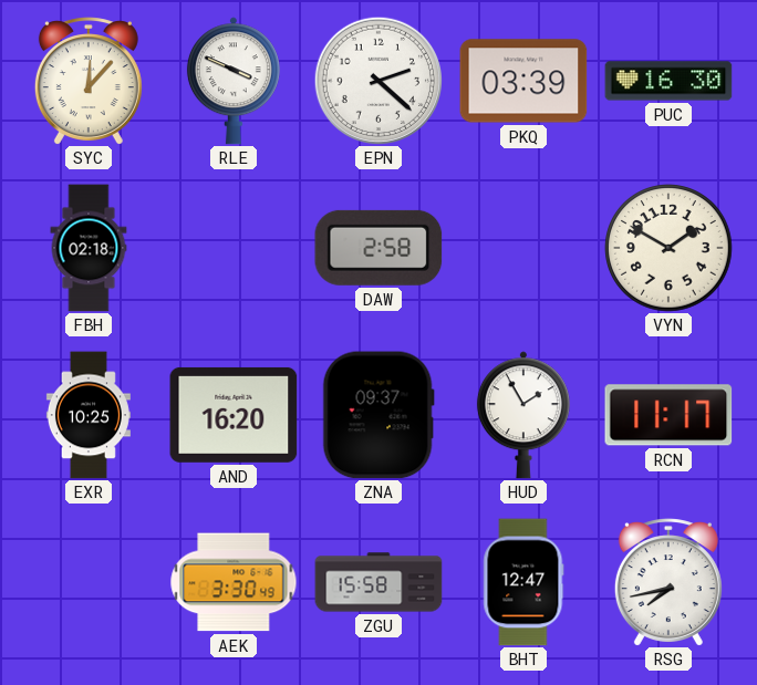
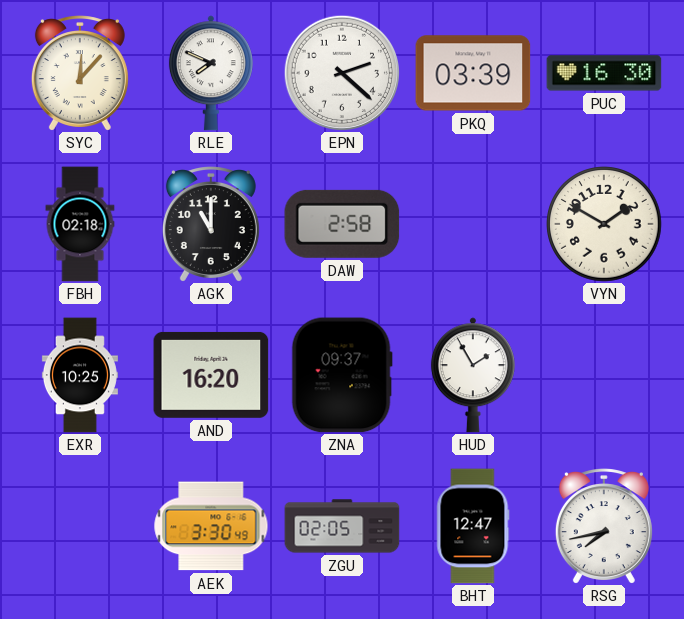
RLE: 3:49 -> 7:49 (211, 73)
AGK: none -> 11:00 (211, 224)
RCN: 11:17 -> none (668, 415)
ZGU: 15:58 -> 02:05 (342, 526)
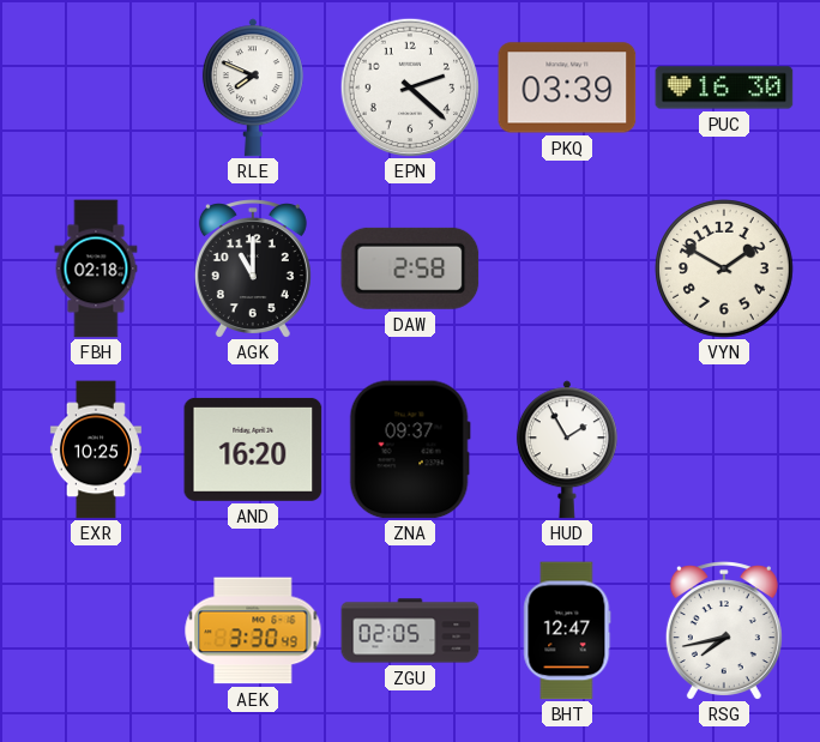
SYC: 12:07 -> none (80, 73)
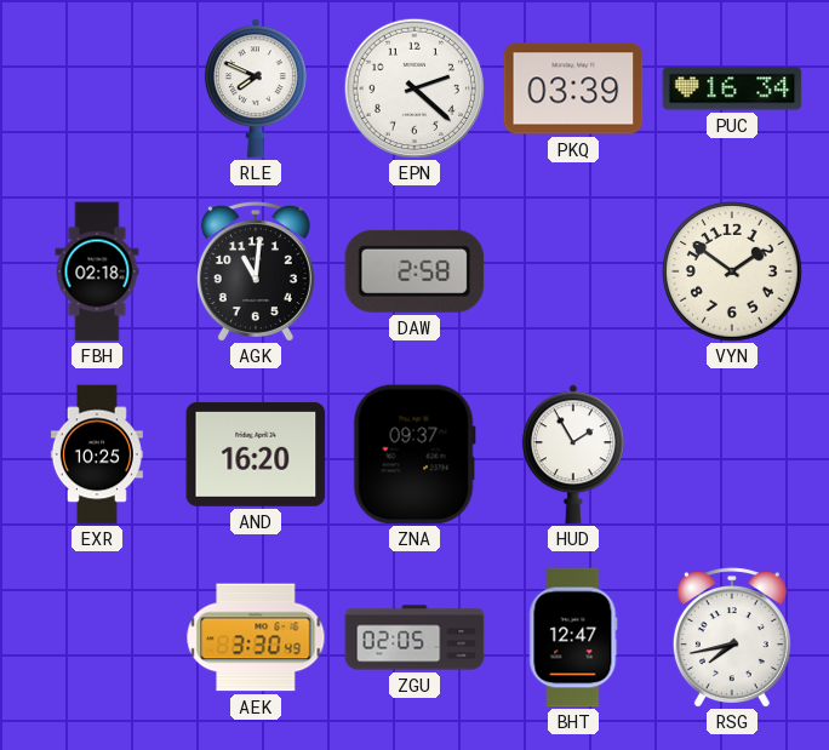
PUC: 16:30 -> 16:34 (732, 88)
AGK: 11:00 -> 11:01 (256, 271)
VYN: 1:50 -> 1:51 (732, 271)
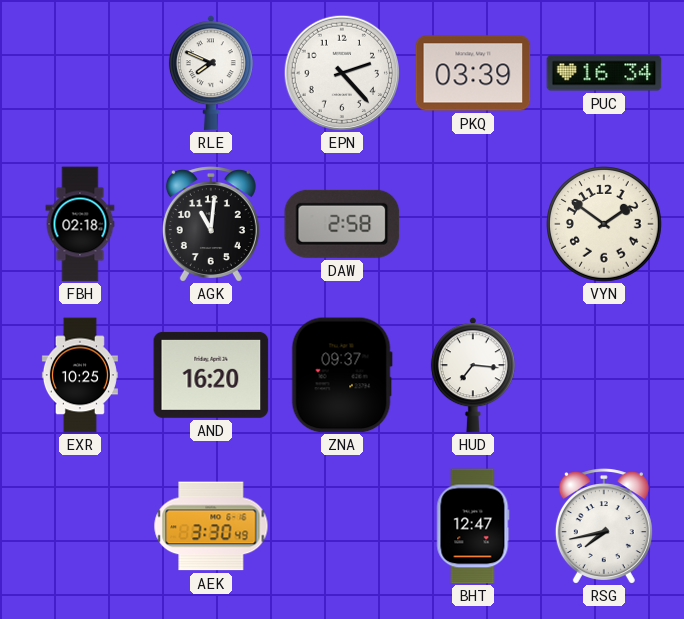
EPN: 2:22 -> 2:23 (341, 72)
HUD: 1:55 -> 7:16 (473, 375)
ZGU: 02:05 -> none (414, 637)
